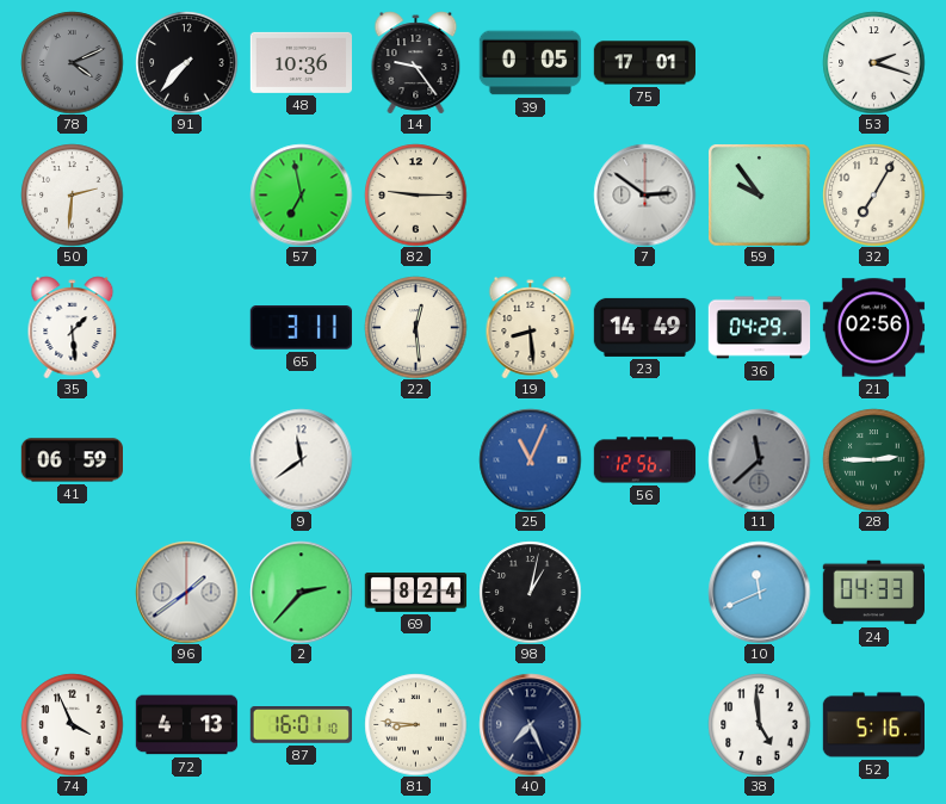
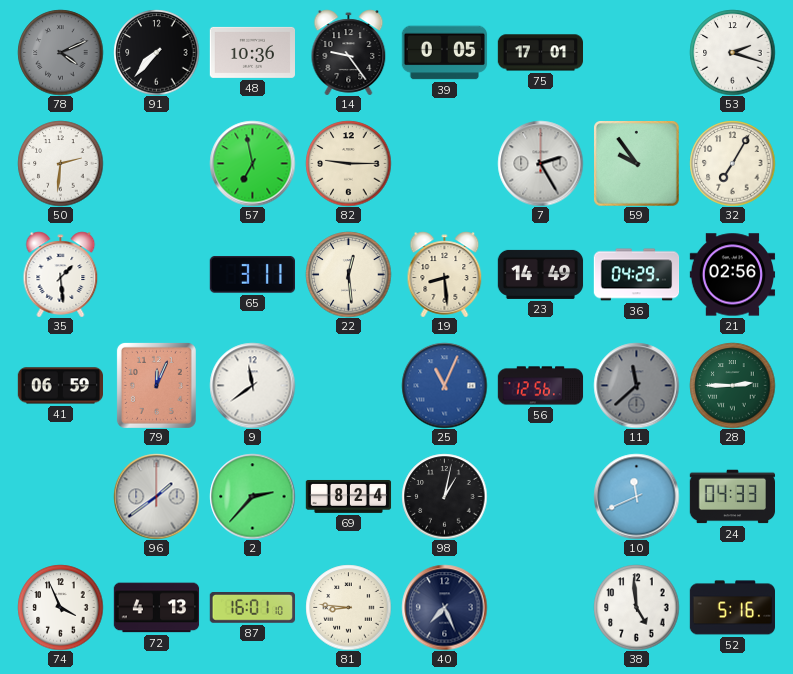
7: 2:51 -> 2:25 (540, 163)
79: none -> 12:04 (156, 385)
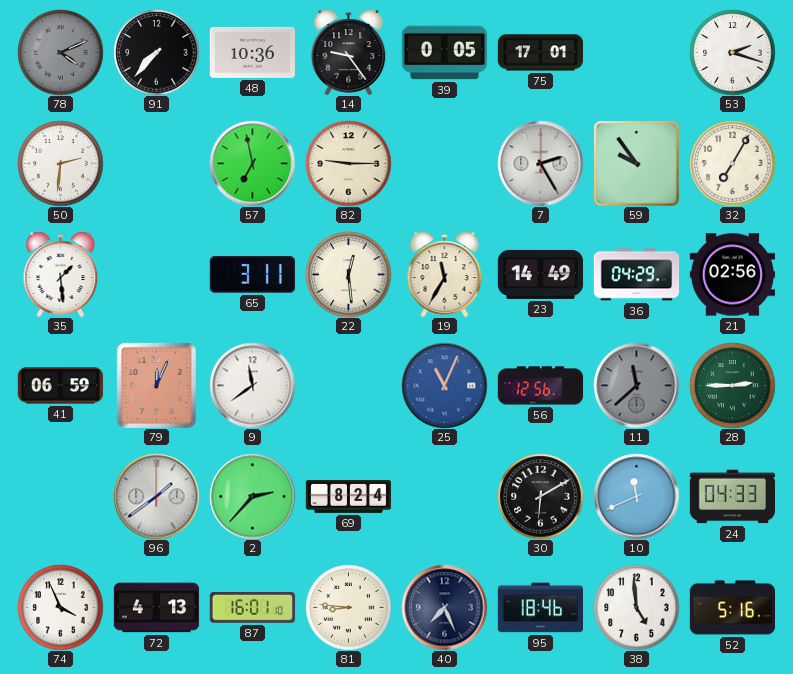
19: 8:29 -> 11:35 (445, 274)
98: 1:02 -> none (444, 496)
30: none -> 6:10 (540, 496)
95: none -> 18:46 (540, 608)
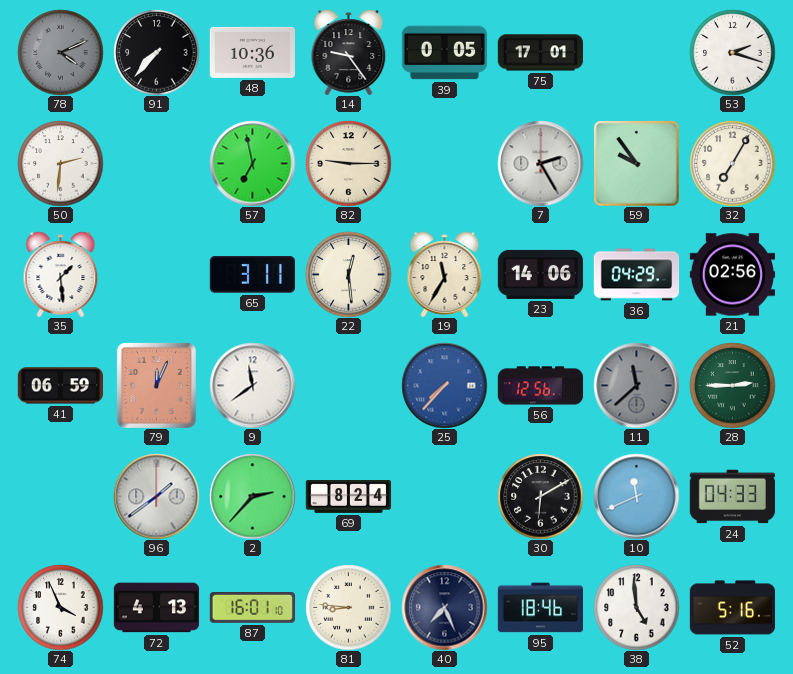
23: 14:49 -> 14:06 (540, 274)
25: 11:04 -> 7:37 (444, 385)
